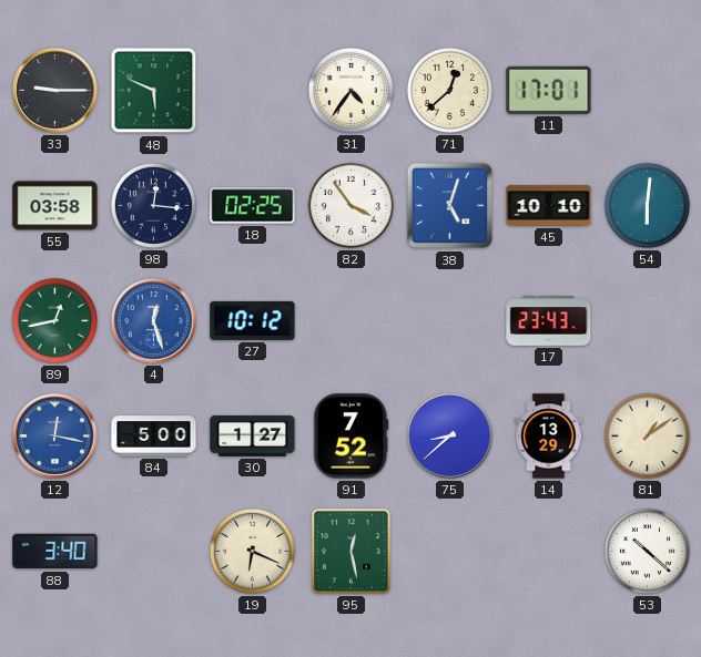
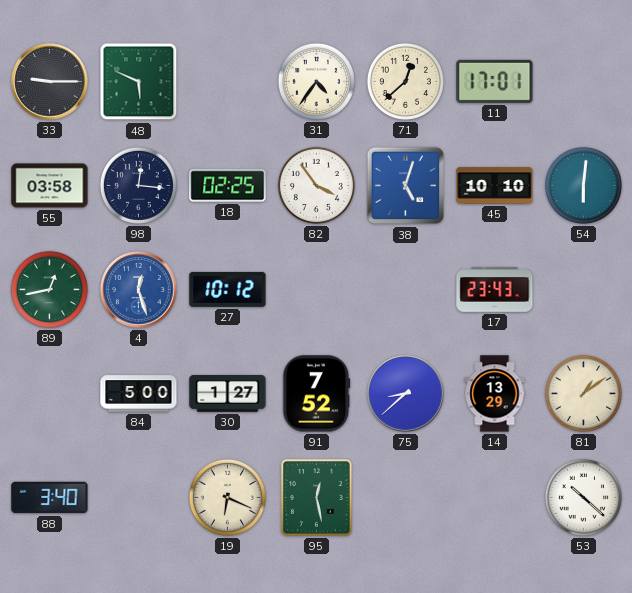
12: 12:17 -> none (55, 437)
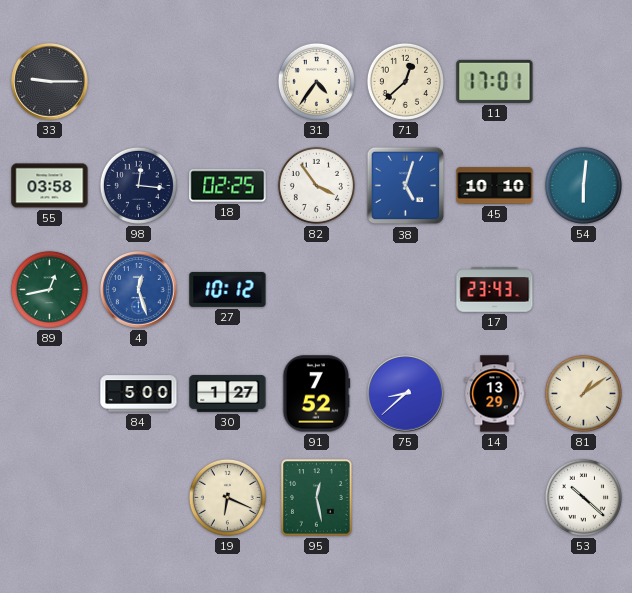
48: 5:49 -> none (139, 82)
88: 3:40 -> none (50, 498)
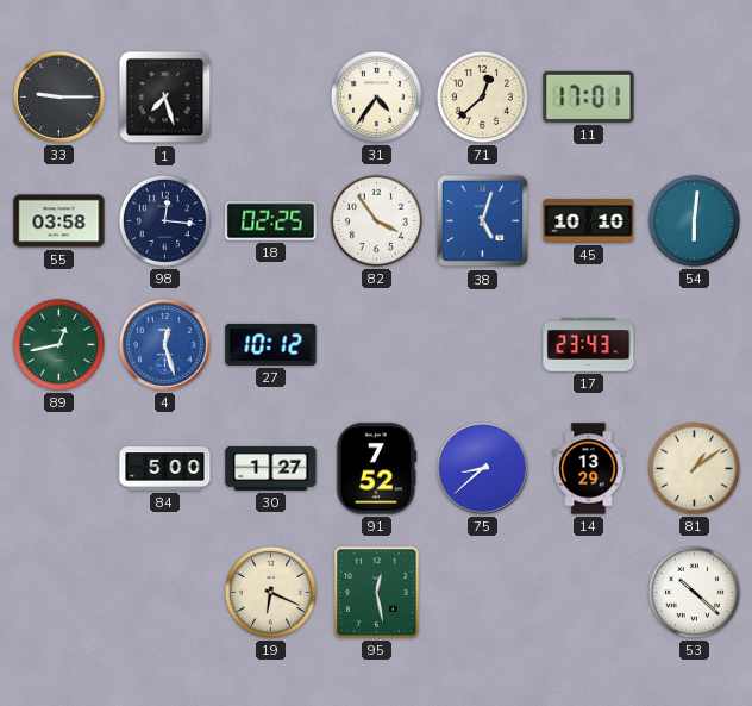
1: none -> 7:27 (165, 98)
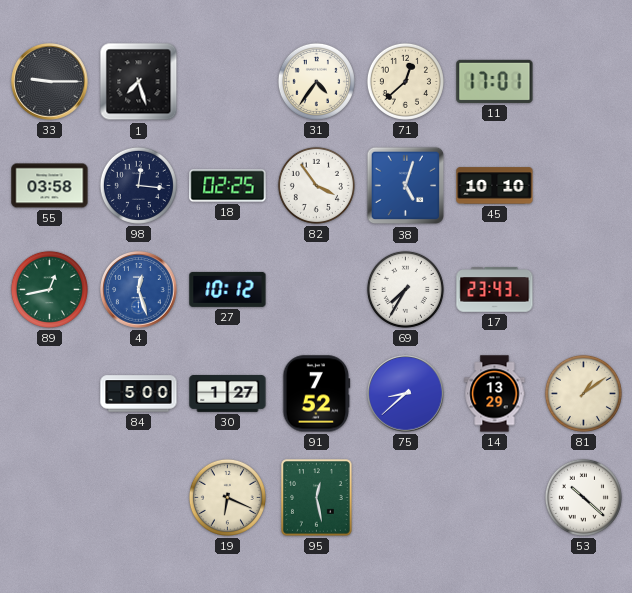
54: 6:01 -> none (694, 220)
69: none -> 7:35 (405, 289)
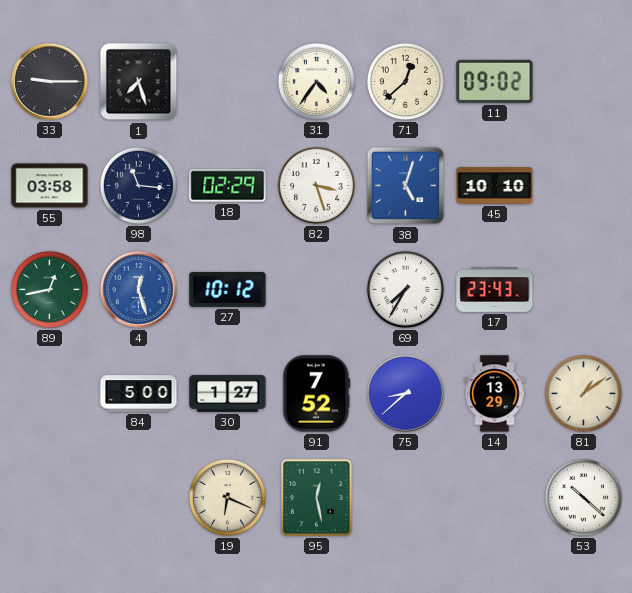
11: 17:01 -> 09:02 (495, 81)
98: 12:16 -> 11:16 (138, 185)
18: 02:25 -> 02:29 (228, 186)
82: 3:54 -> 3:27 (316, 185)
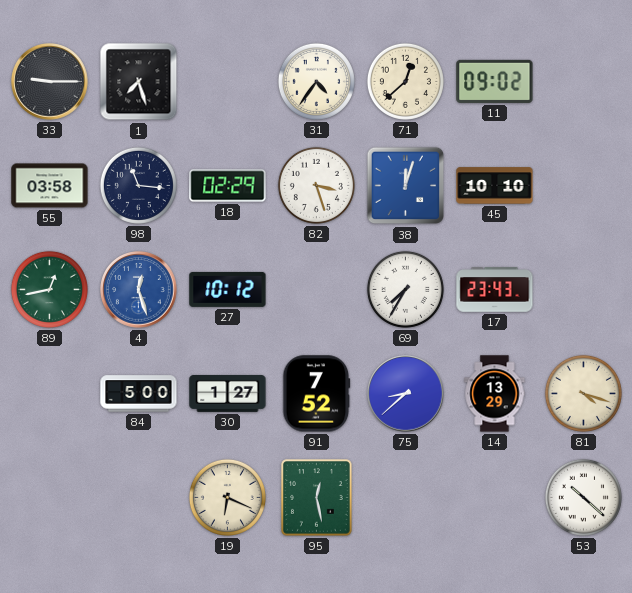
38: 5:03 -> 12:03 (406, 186)
81: 1:09 -> 4:18 (583, 393)
